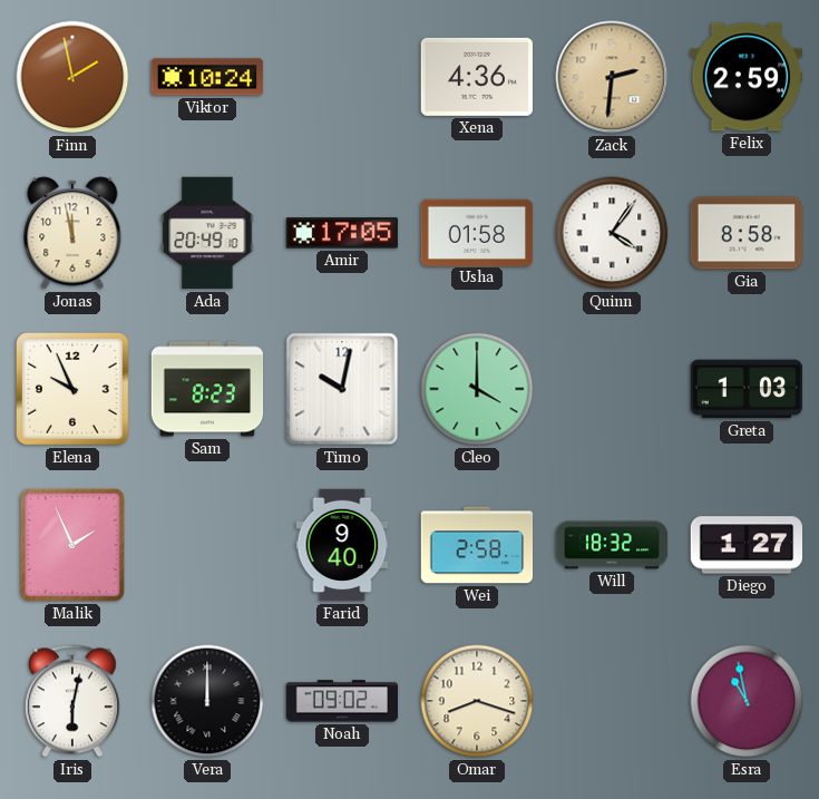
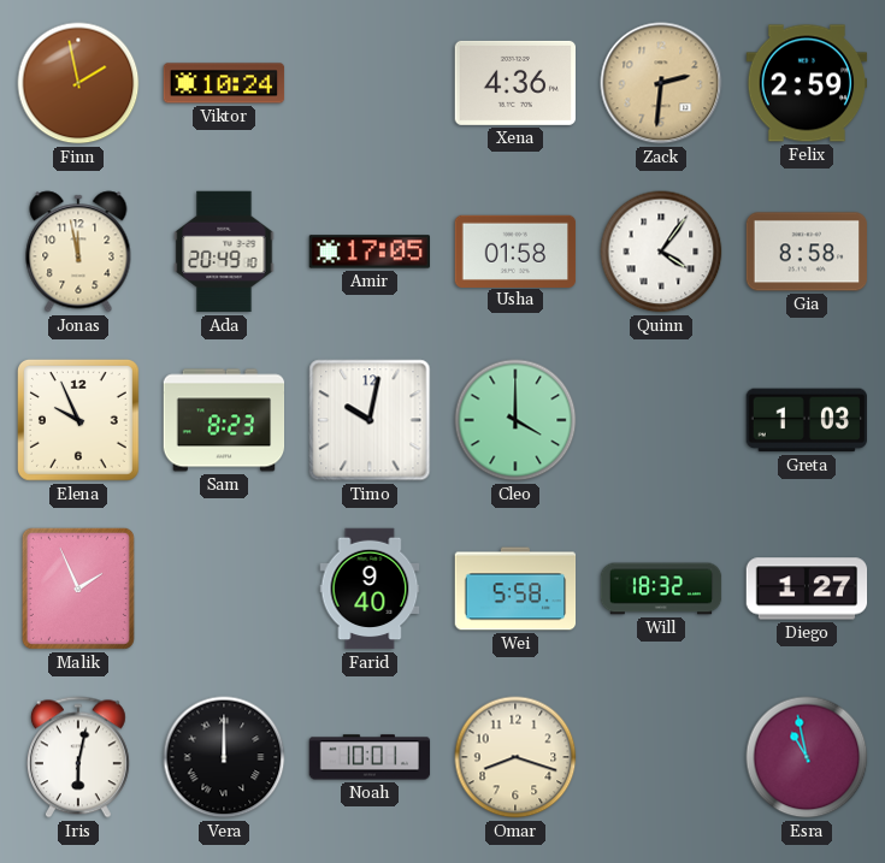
Wei: 2:58 -> 5:58 (515, 589)
Noah: 09:02 -> 10:01 (370, 757)
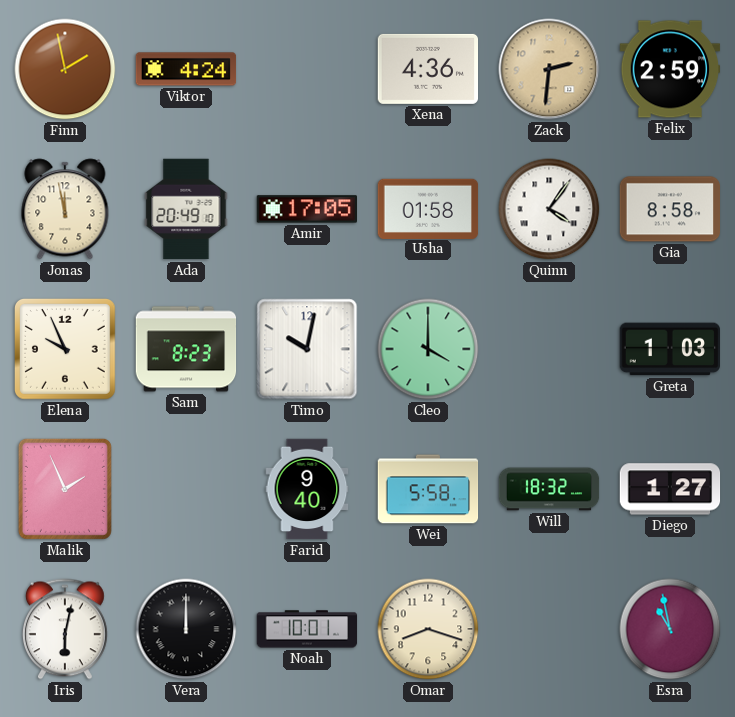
Viktor: 10:24 -> 4:24 (186, 69)
